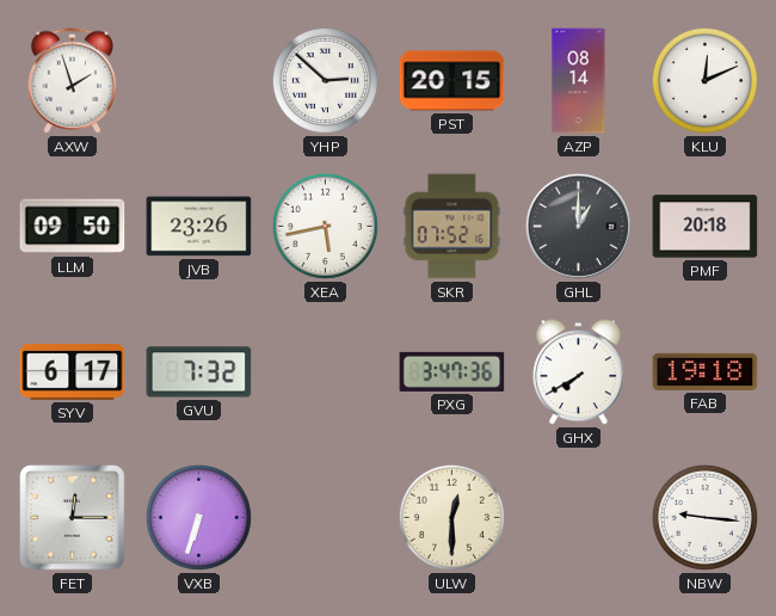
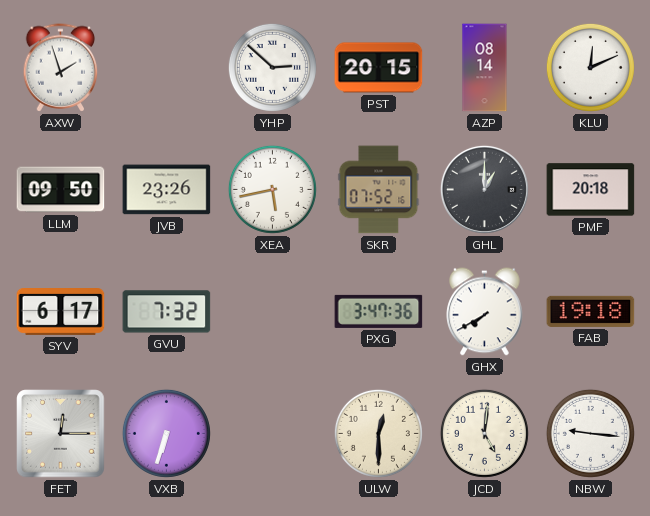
JCD: none -> 5:01 (484, 433)
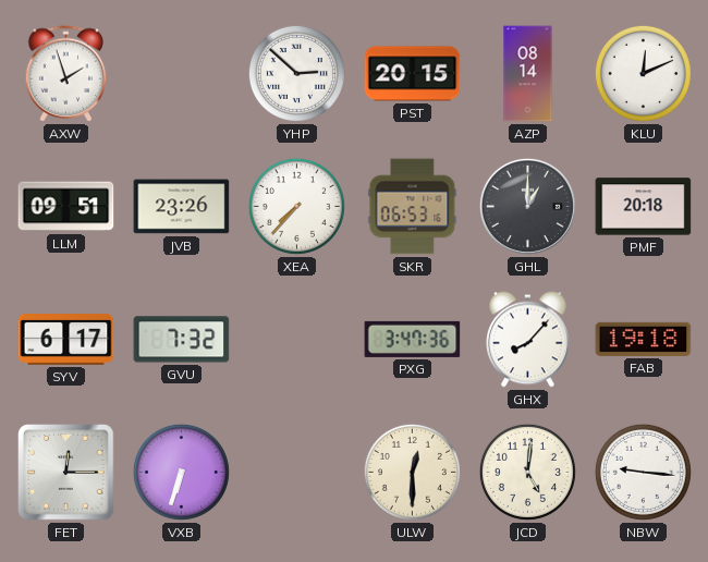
LLM: 09:50 -> 09:51 (66, 207)
XEA: 5:43 -> 7:37 (296, 206)
SKR: 07:52 -> 06:53 (413, 207)
GHX: 7:40 -> 8:07 (528, 340)
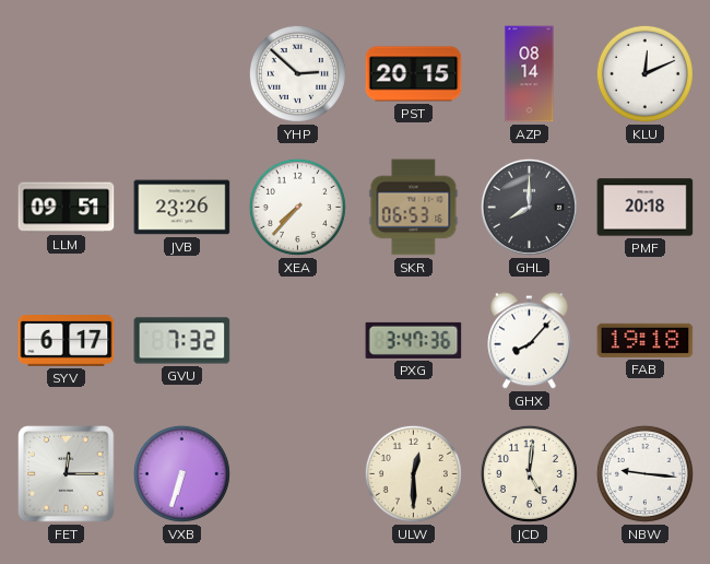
AXW: 1:57 -> none (66, 74)
GHL: 1:00 -> 8:00 (529, 207)
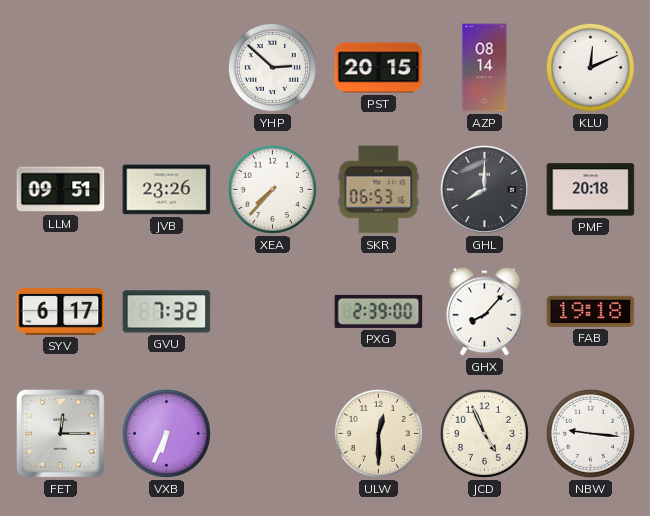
PXG: 3:47 -> 2:39 (379, 311)
VXB: 6:33 -> 6:34 (166, 433)
JCD: 5:01 -> 4:56 (484, 433)
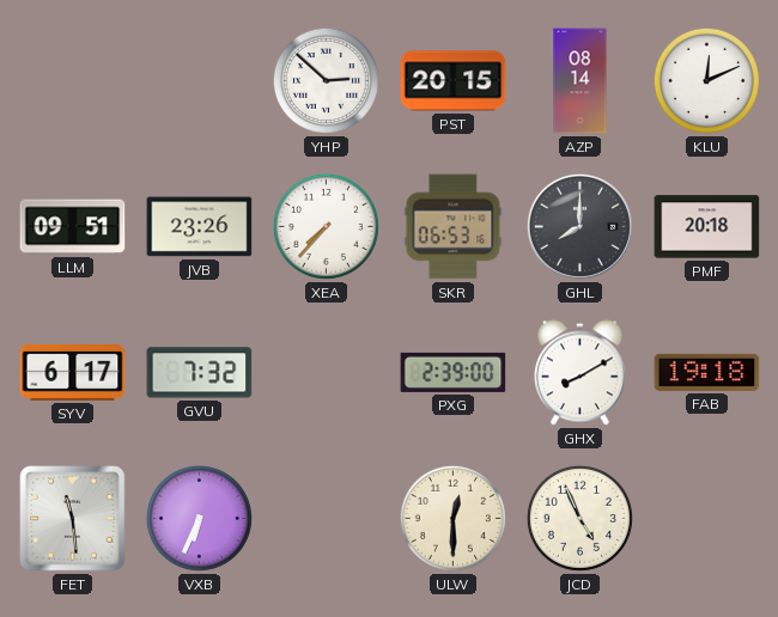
GHX: 8:07 -> 8:10 (581, 373)
FET: 12:15 -> 11:29 (73, 519)
NBW: 9:16 -> none (590, 433)
